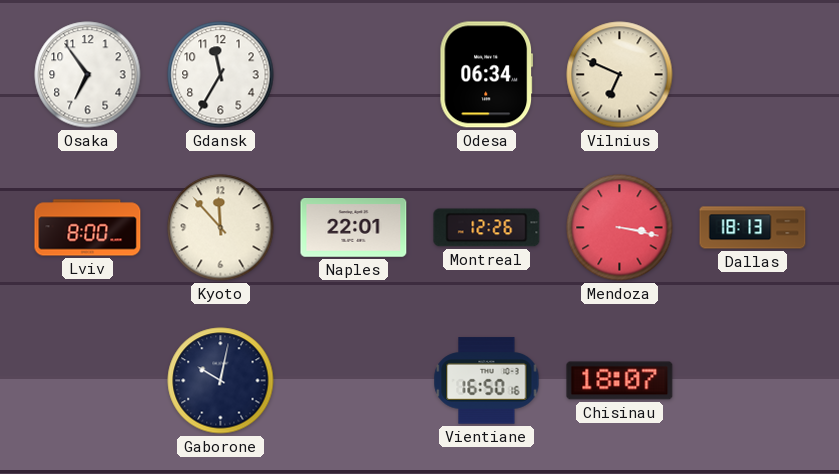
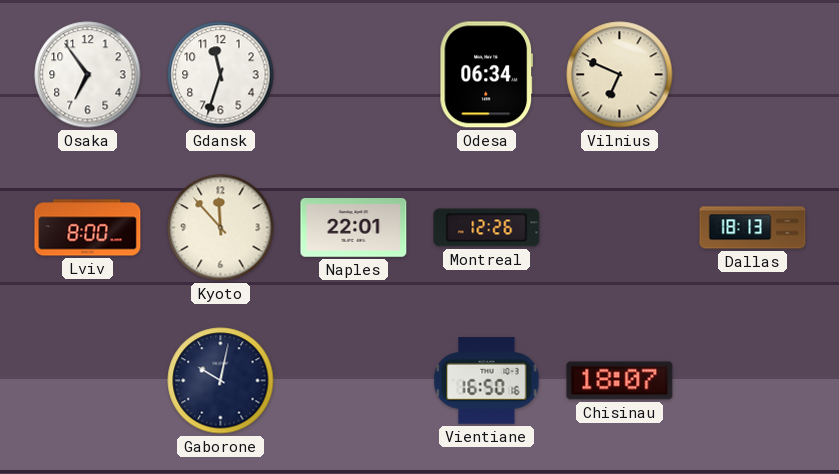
Gdansk: 11:35 -> 11:33 (221, 75)
Mendoza: 3:17 -> none (620, 228)
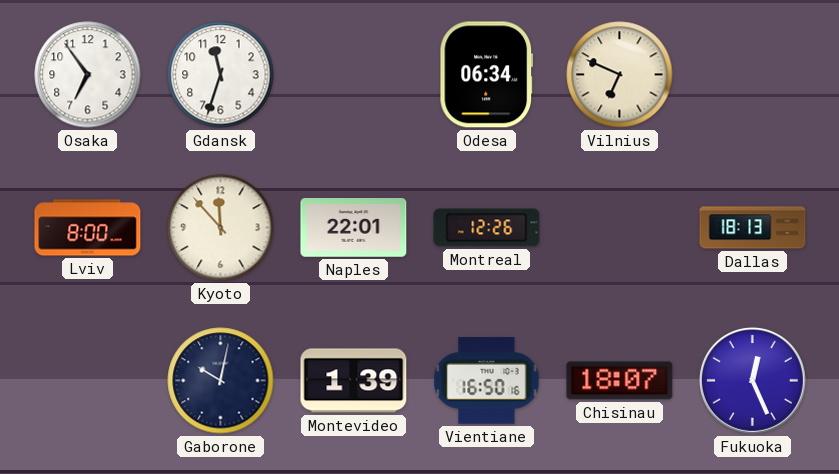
Montevideo: none -> 1:39 (354, 381)
Fukuoka: none -> 12:26 (752, 380)
